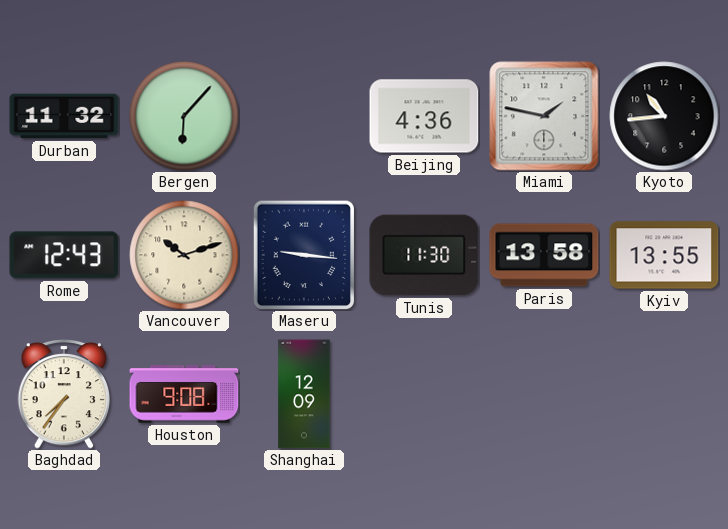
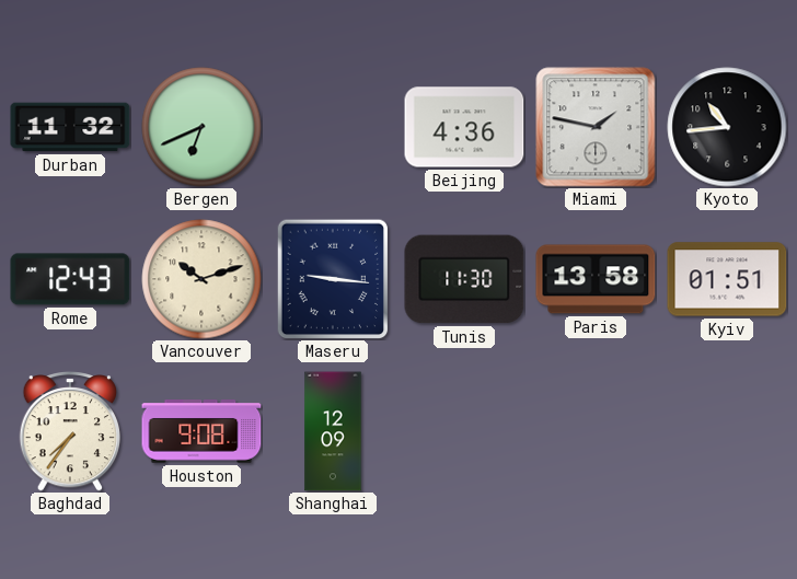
Bergen: 6:07 -> 6:41 (201, 127)
Kyiv: 13:55 -> 01:51 (727, 279)
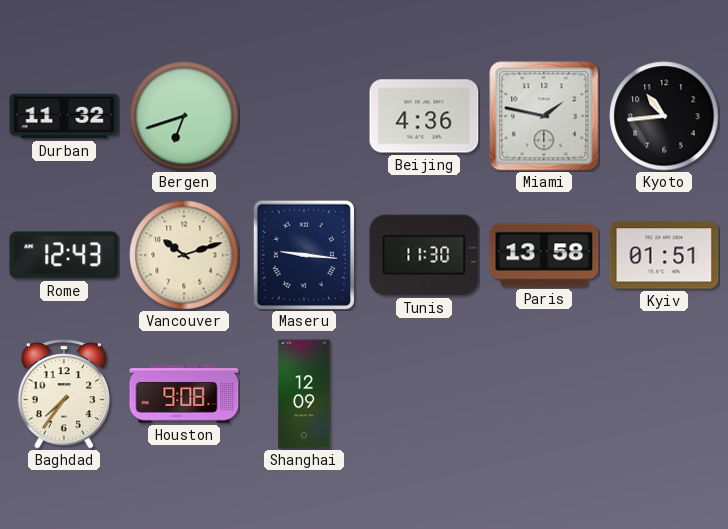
Bergen: 6:41 -> 6:42 (184, 116)
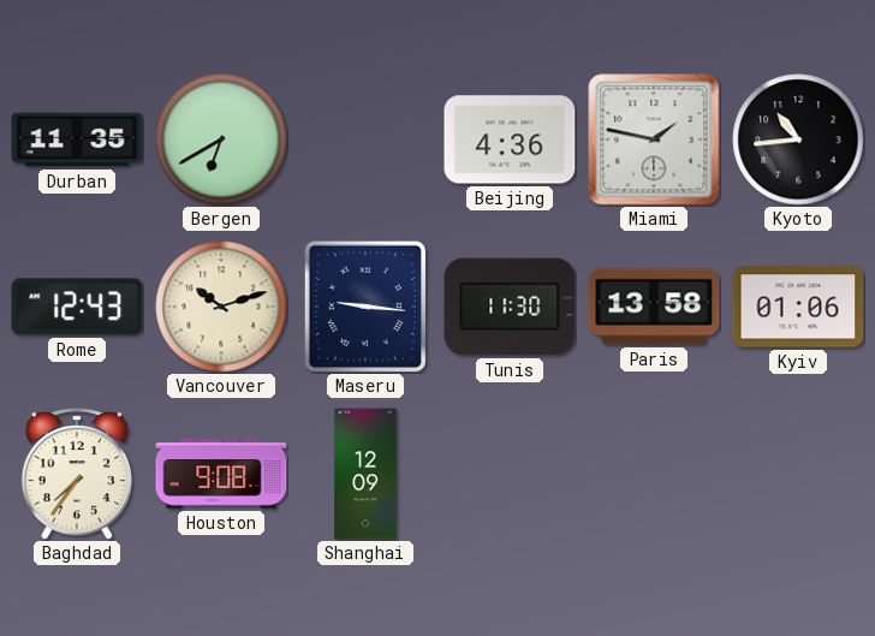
Durban: 11:32 -> 11:35 (77, 139)
Bergen: 6:42 -> 6:40 (221, 139)
Kyiv: 01:51 -> 01:06 (798, 307)
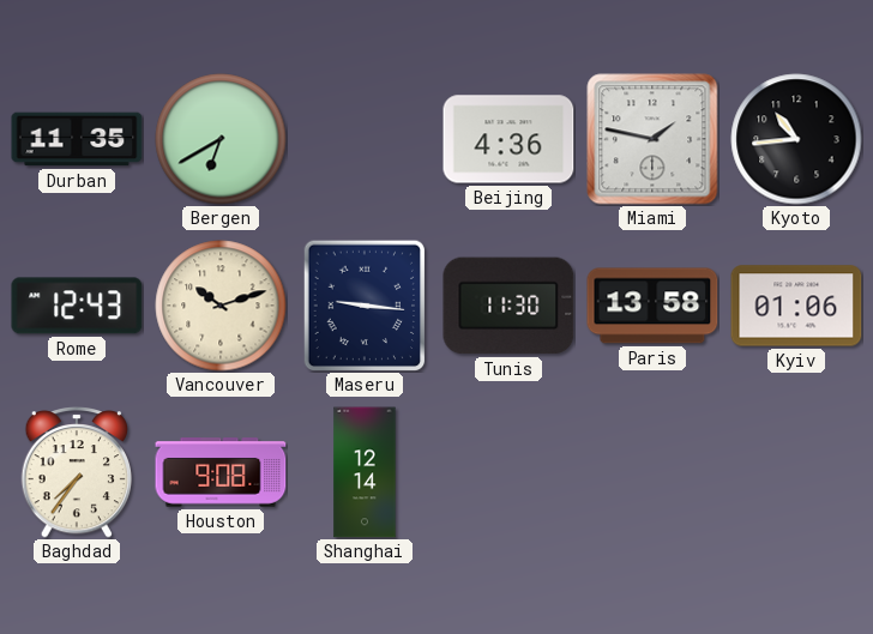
Shanghai: 12:09 -> 12:14 (365, 472)
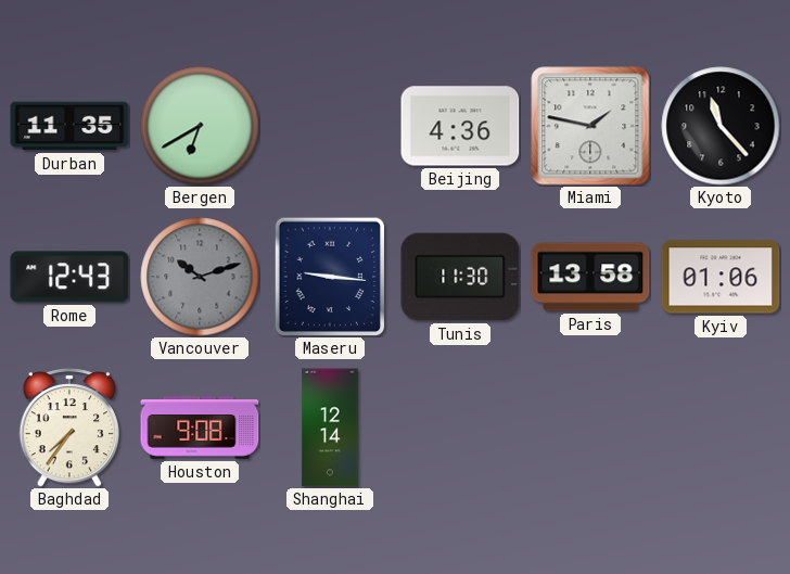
Kyoto: 10:44 -> 11:23 (721, 126)
Vancouver dial: cream -> grey (200, 277)
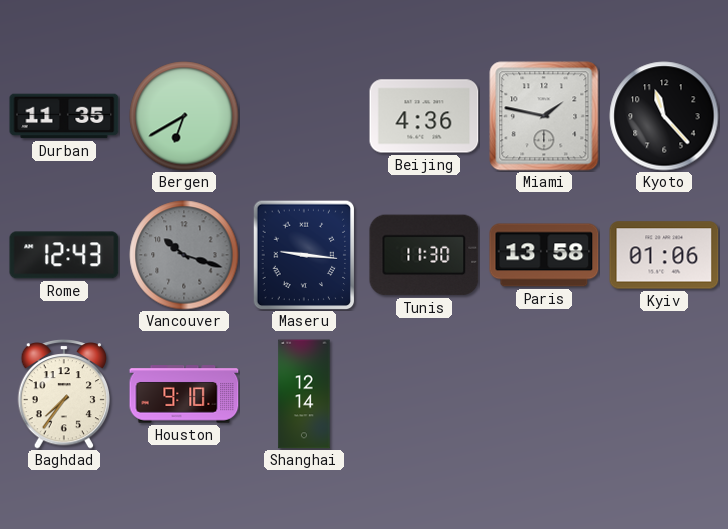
Vancouver: 10:12 -> 10:18 (184, 255)
Houston: 9:08 -> 9:10 (184, 394)
